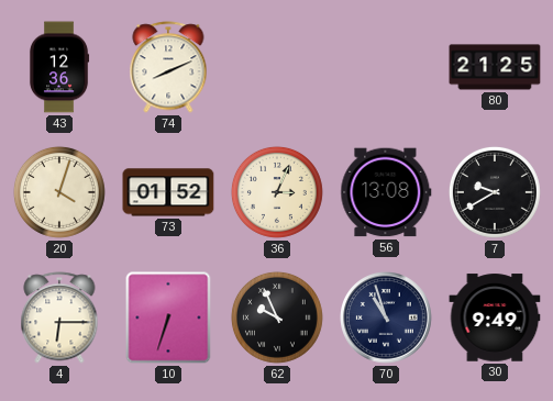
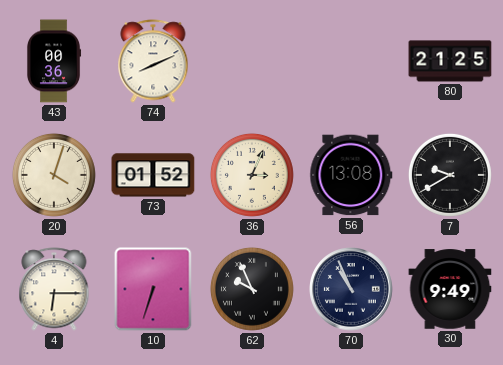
43: 12:36 -> 00:36 (54, 61)
70: 10:57 -> 10:56 (351, 289)
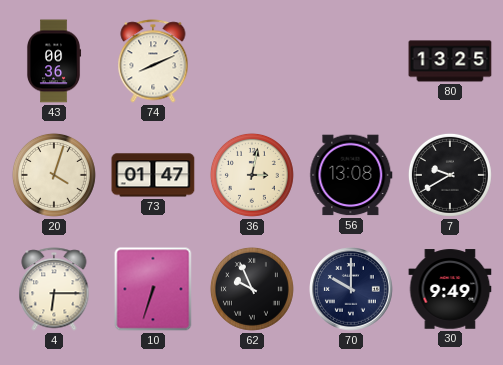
80: 21:25 -> 13:25 (450, 61)
73: 01:52 -> 01:47 (153, 175)
36: 3:04 -> 3:02 (252, 175)
70: 10:56 -> 10:00 (351, 289)
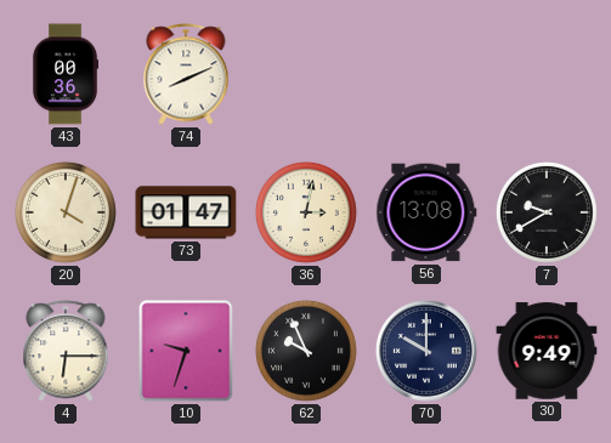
80: 13:25 -> none (450, 61)
10: 6:33 -> 9:33 (186, 351)
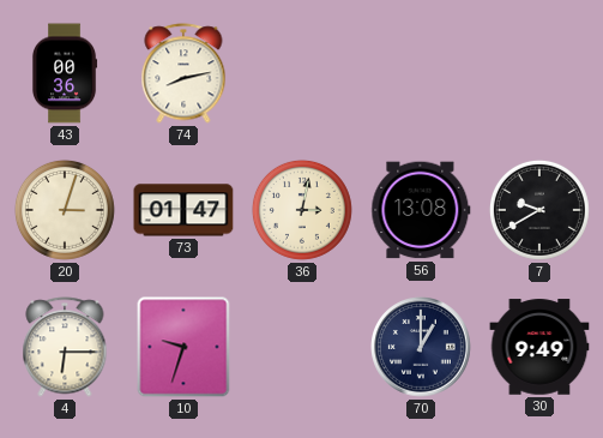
74: 8:11 -> 8:13 (183, 73)
20: 4:03 -> 3:03 (65, 210)
62: 9:56 -> none (306, 351)
70: 10:00 -> 1:00 (421, 347)
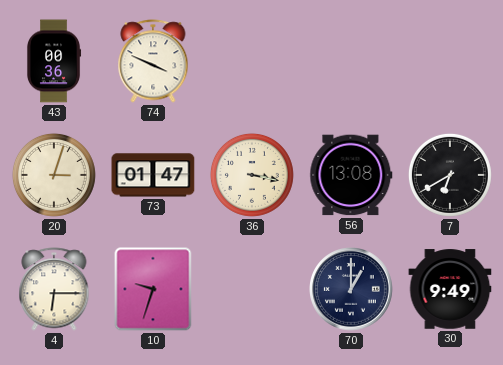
74: 8:13 -> 3:49 (153, 61)
36: 3:02 -> 3:17 (252, 175)
7: 9:40 -> 6:40 (450, 175)
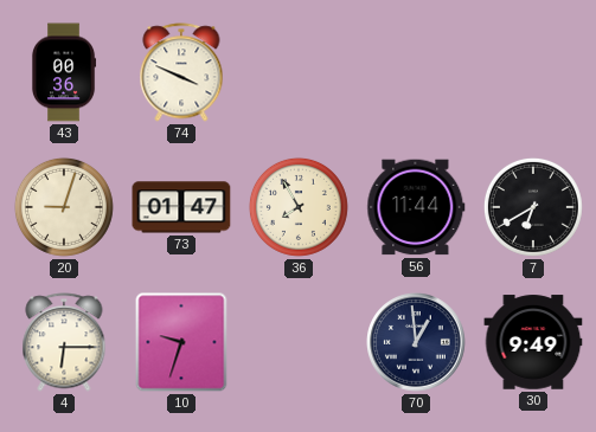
20: 3:03 -> 9:03 (64, 207)
36: 3:17 -> 7:55 (299, 207)
56: 13:08 -> 11:44 (416, 207)
70: 1:00 -> 12:59 (416, 342)
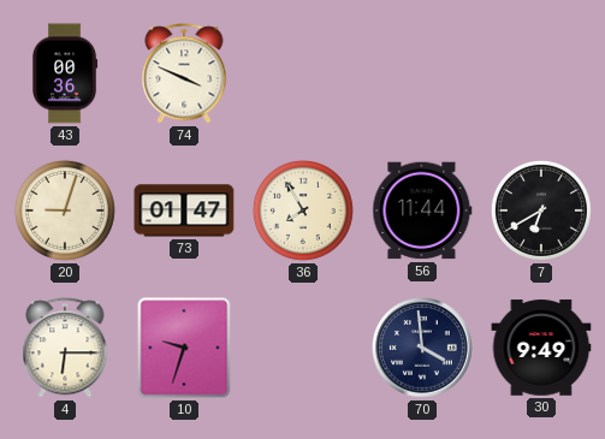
70: 12:59 -> 3:59 (422, 348)
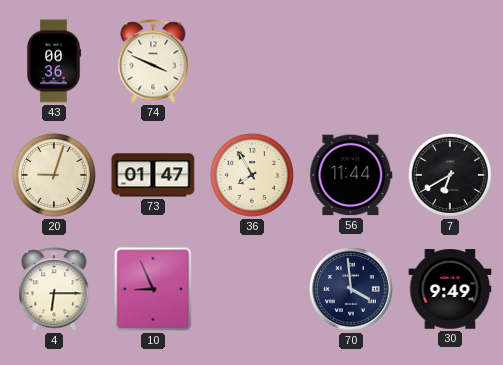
10: 9:33 -> 8:56 (153, 289)
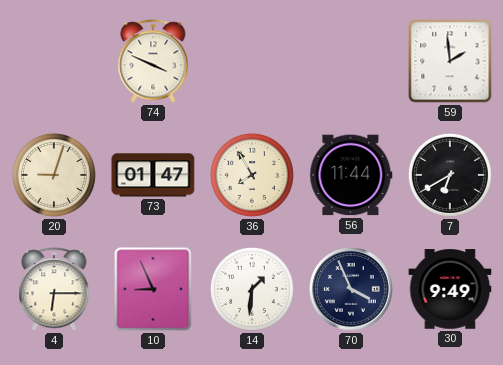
43: 00:36 -> none (54, 61)
59: none -> 1:59 (450, 61)
14: none -> 1:31 (252, 289)
70: 3:59 -> 3:56 (351, 289)
